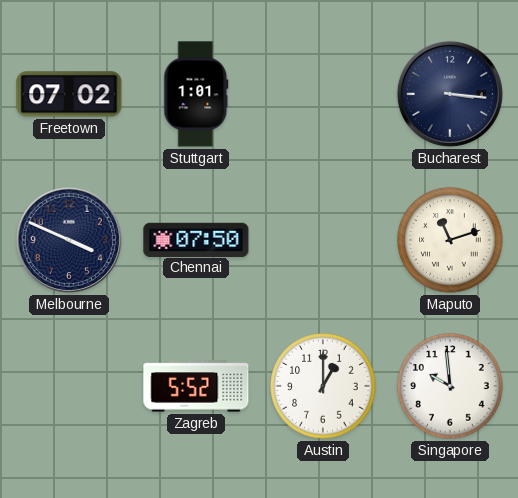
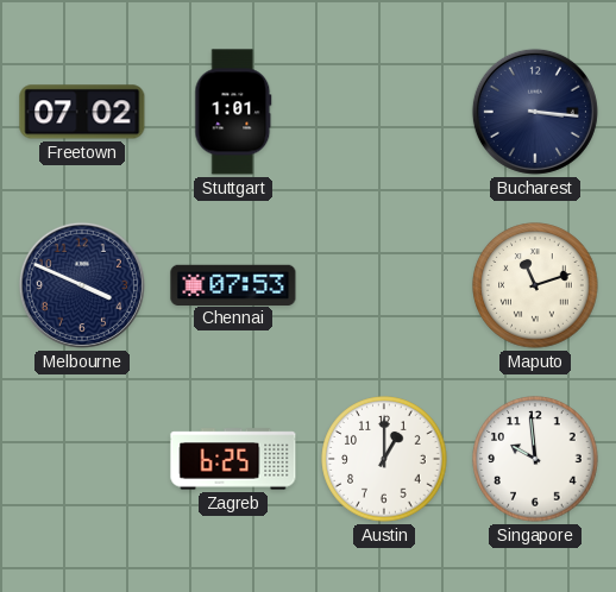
Chennai: 07:50 -> 07:53 (233, 284)
Zagreb: 5:52 -> 6:25 (233, 459)
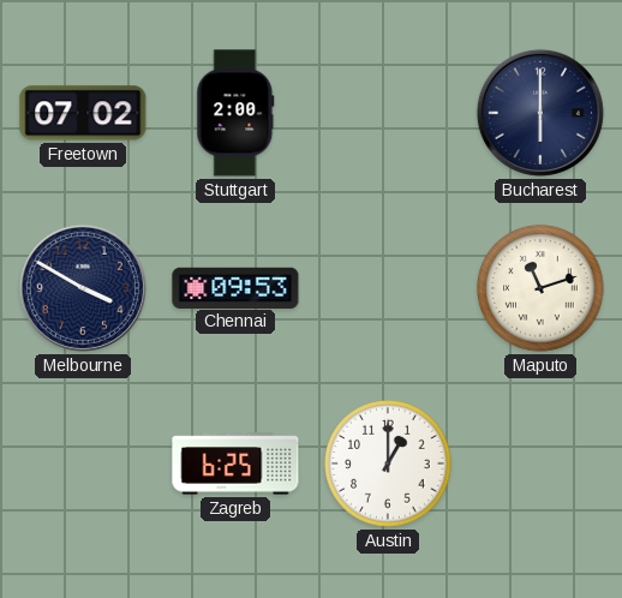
Stuttgart: 1:01 -> 2:00 (235, 113)
Bucharest: 3:16 -> 6:00 (540, 113)
Melbourne: 3:49 -> 3:50 (83, 288)
Chennai: 07:53 -> 09:53 (235, 287)
Singapore: 9:59 -> none (535, 459)
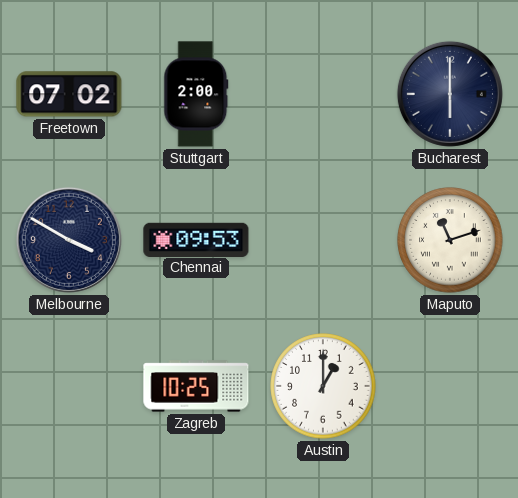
Zagreb: 6:25 -> 10:25 (196, 386)
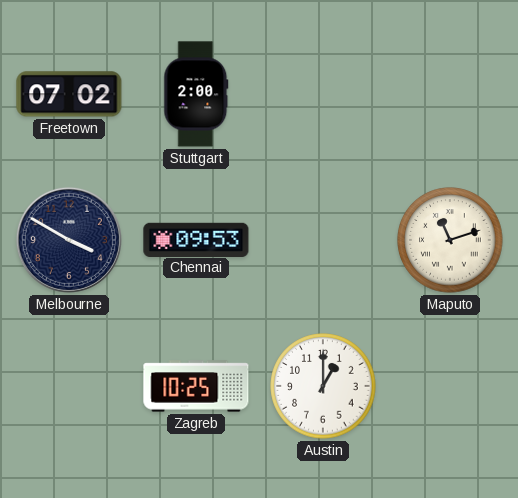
Bucharest: 6:00 -> none (450, 94)
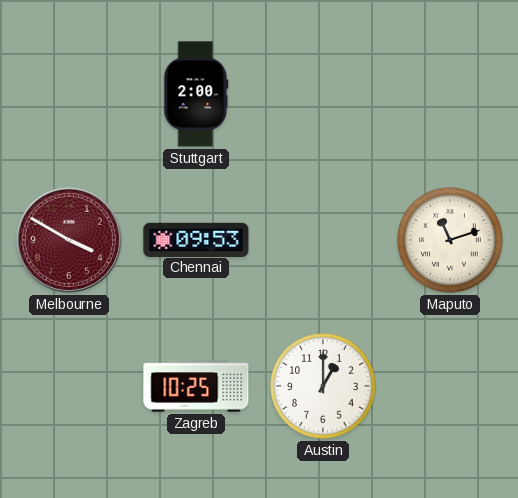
Freetown: 07:02 -> none (69, 94)
Melbourne dial: navy -> burgundy (69, 240)
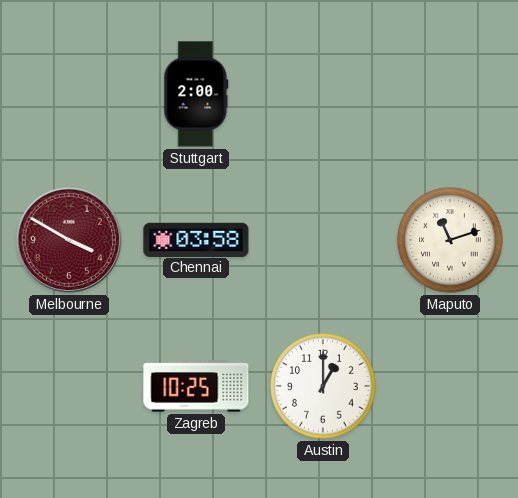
Chennai: 09:53 -> 03:58 (196, 239)
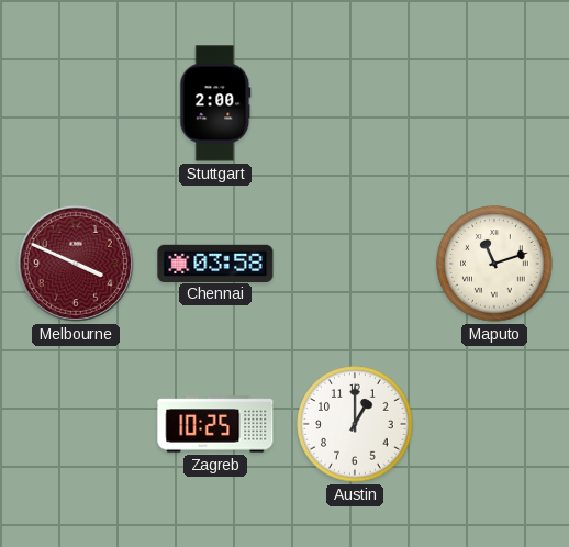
Melbourne: 3:50 -> 3:49 (76, 264)
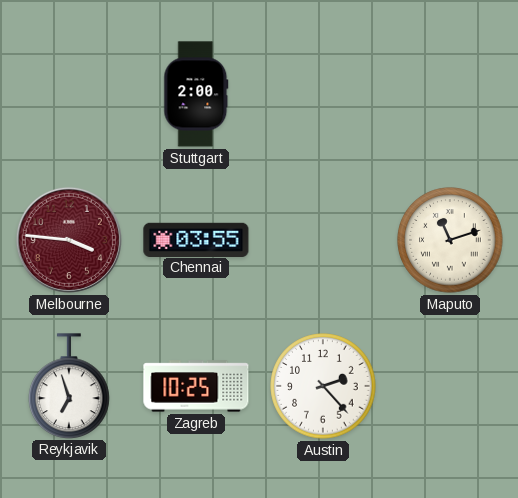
Melbourne: 3:49 -> 3:46 (69, 240)
Chennai: 03:58 -> 03:55 (196, 239)
Reykjavik: none -> 6:57 (69, 386)
Austin: 1:00 -> 2:23 (323, 386)
